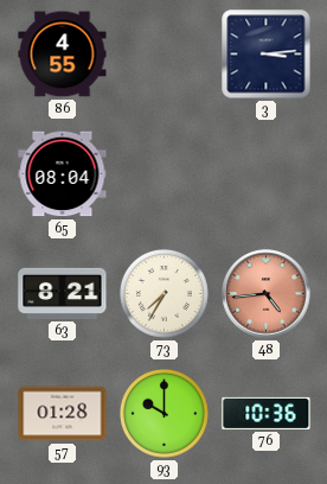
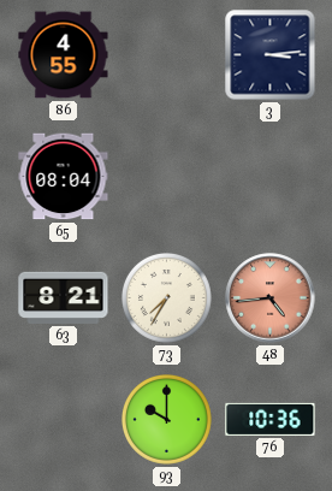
57: 01:28 -> none (63, 414)
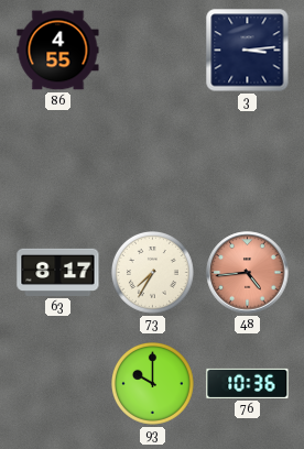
65: 08:04 -> none (64, 177)
63: 8:21 -> 8:17 (58, 272)
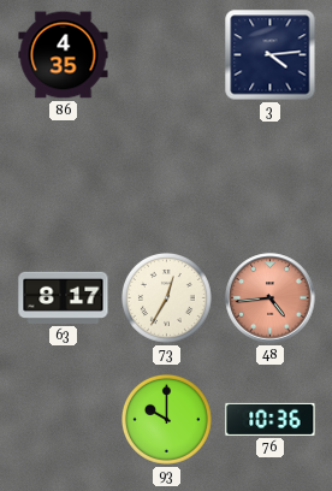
86: 4:55 -> 4:35 (64, 55)
3: 3:14 -> 4:14 (271, 55)
73: 7:35 -> 12:35 (167, 298)
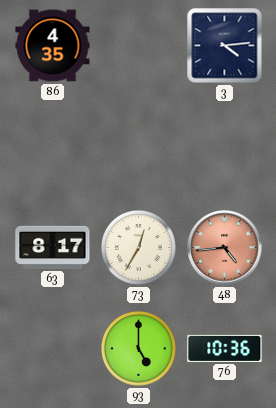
93: 10:00 -> 5:00 (139, 349)
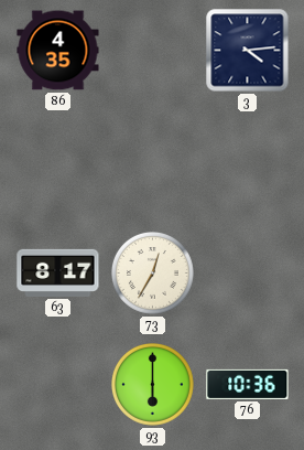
48: 4:44 -> none (225, 248)
93: 5:00 -> 6:00 (153, 385)
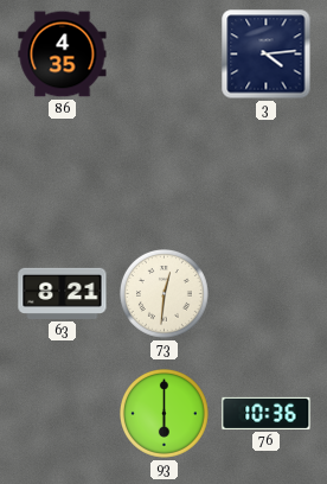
63: 8:17 -> 8:21 (63, 293)
73: 12:35 -> 12:31 (165, 294)
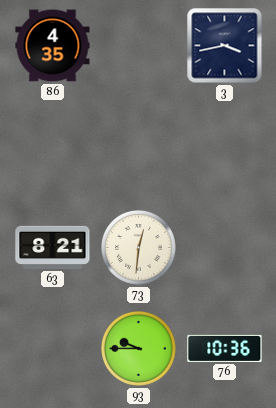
3: 4:14 -> 3:43 (225, 46)
93: 6:00 -> 9:45 (139, 349)
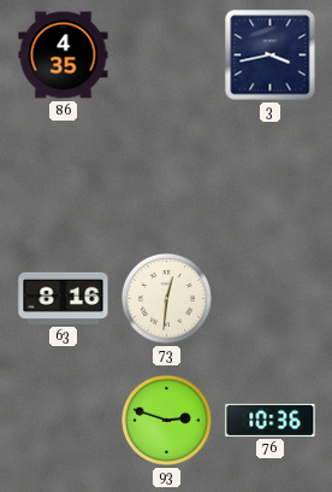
63: 8:21 -> 8:16 (64, 298)
93: 9:45 -> 2:48 (167, 421)
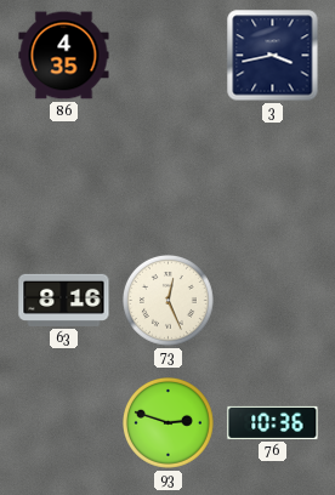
73: 12:31 -> 12:26 (169, 301)
